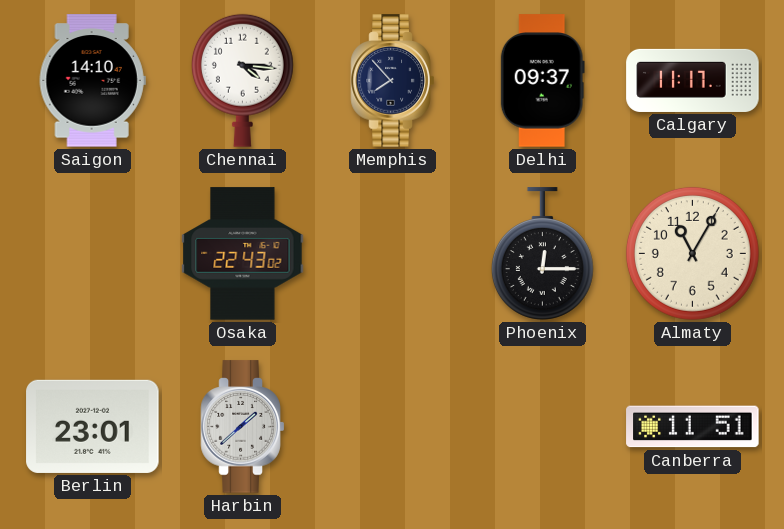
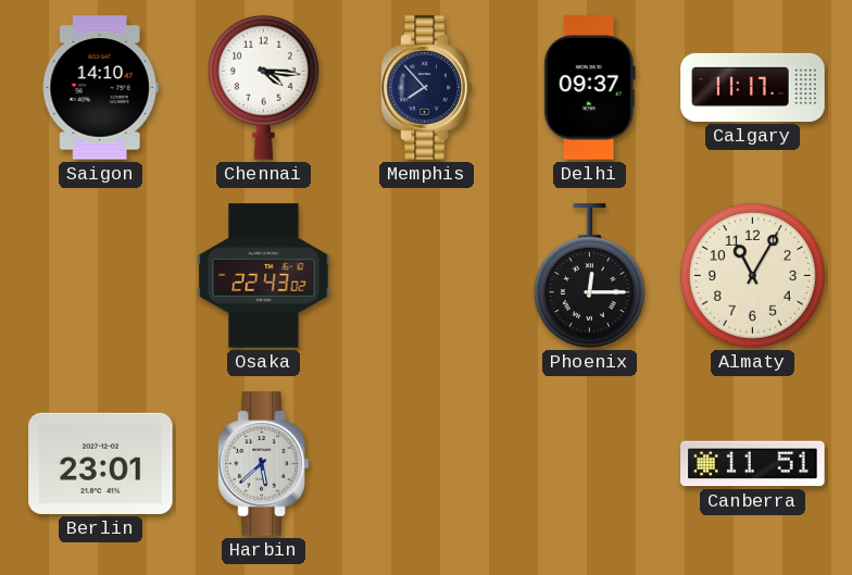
Harbin: 1:38 -> 5:38 (264, 464)
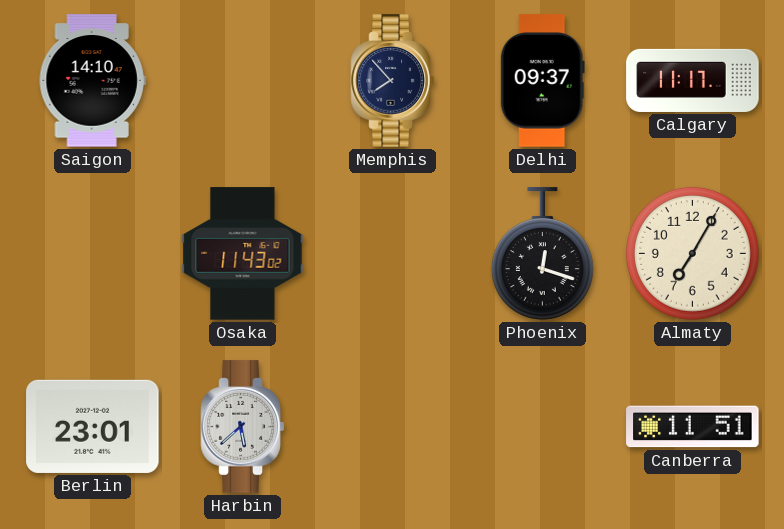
Chennai: 4:16 -> none (263, 87)
Osaka: 22:43 -> 11:43 (243, 254)
Phoenix: 12:15 -> 12:18 (542, 254)
Almaty: 11:05 -> 7:05 (692, 253)
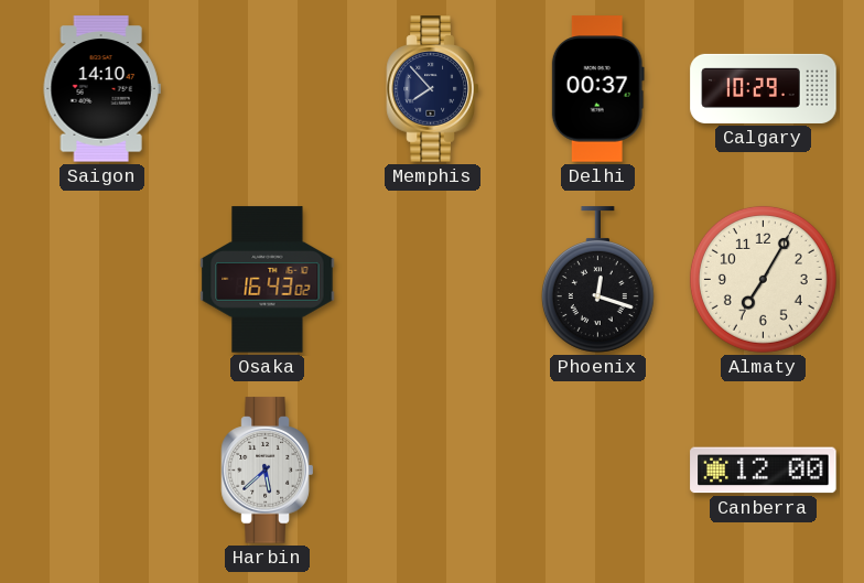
Delhi: 09:37 -> 00:37 (597, 89)
Calgary: 11:17 -> 10:29 (764, 88)
Osaka: 11:43 -> 16:43 (268, 280)
Berlin: 23:01 -> none (93, 426)
Canberra: 11:51 -> 12:00 (764, 471)
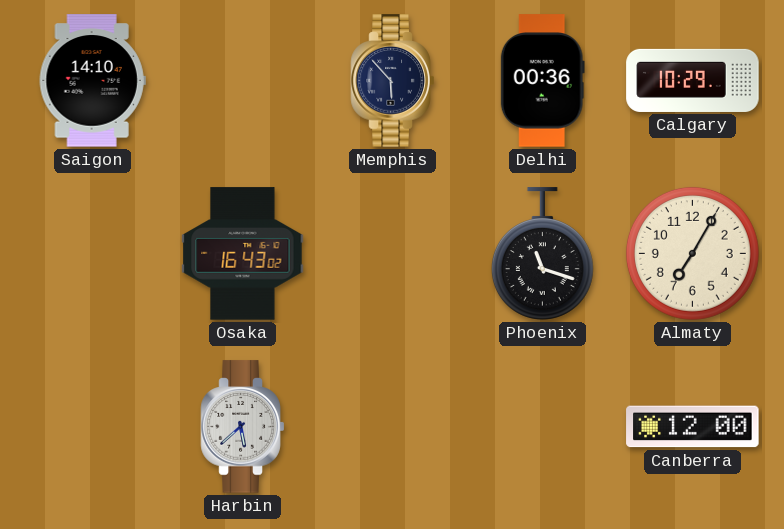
Memphis: 7:53 -> 5:53 (393, 81)
Delhi: 00:37 -> 00:36 (542, 81)
Phoenix: 12:18 -> 11:18 (542, 254)
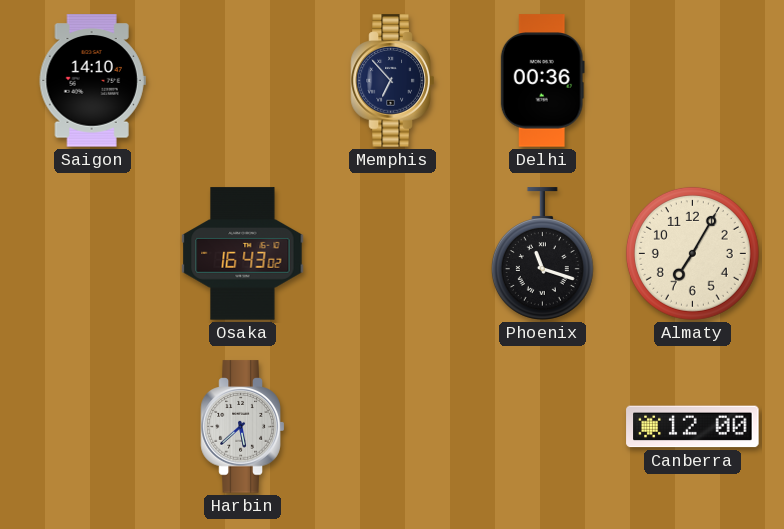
Memphis: 5:53 -> 6:53 (393, 81)
Calgary: 10:29 -> none (693, 80)
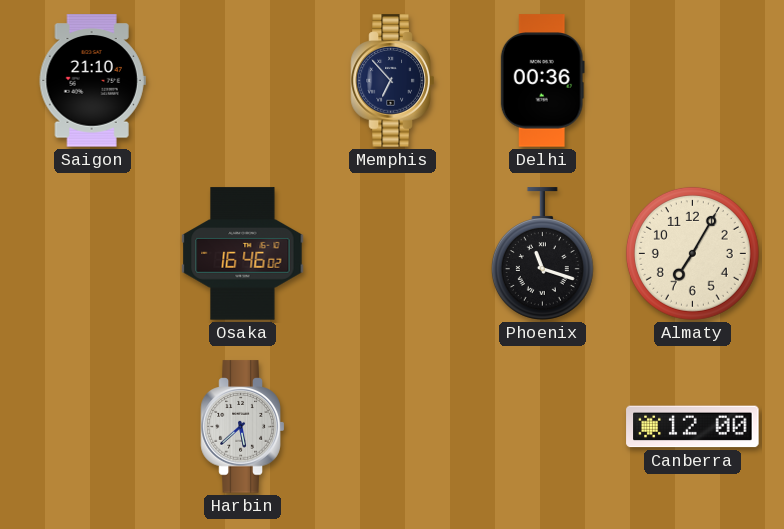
Saigon: 14:10 -> 21:10 (92, 81)
Osaka: 16:43 -> 16:46 (243, 254)
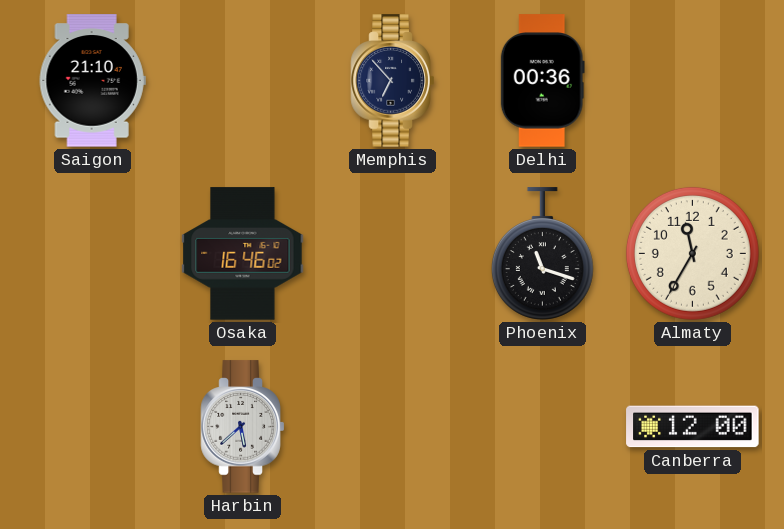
Almaty: 7:05 -> 11:35 (692, 253)
